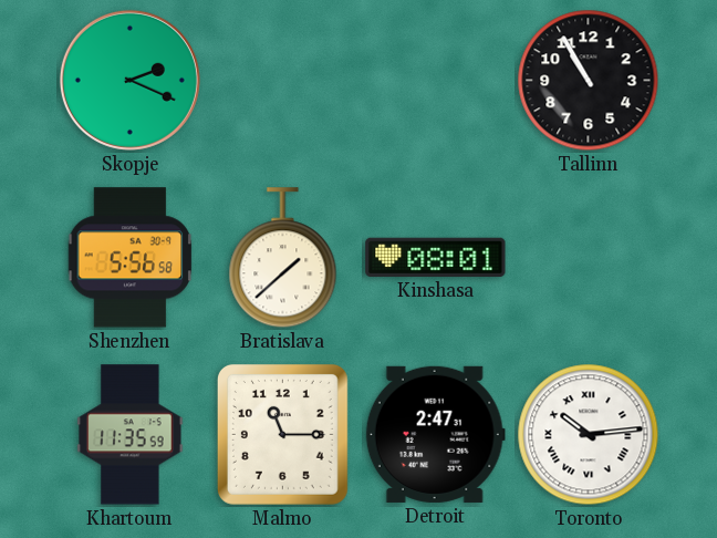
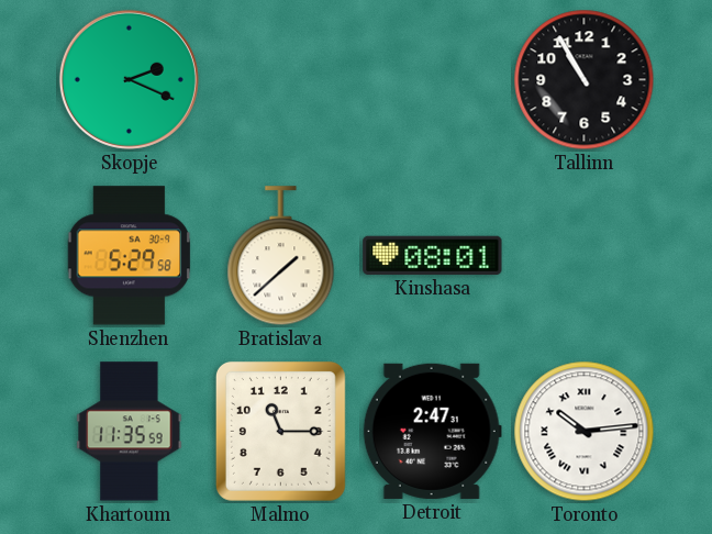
Shenzhen: 5:56 -> 5:29 (130, 256)
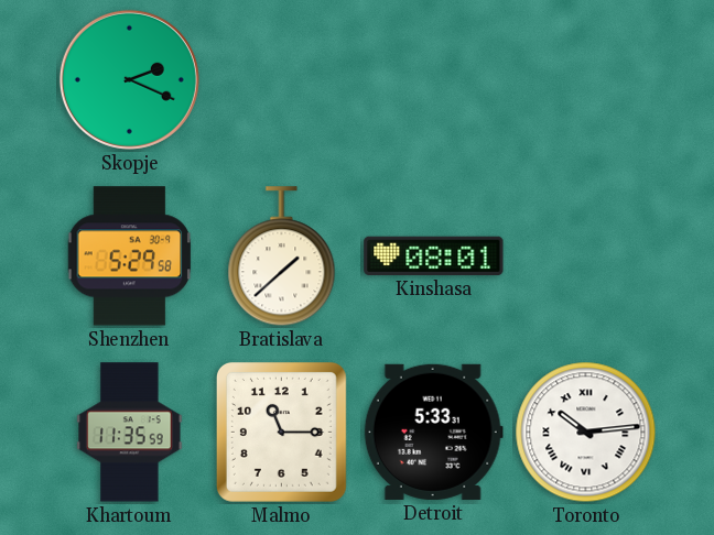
Tallinn: 10:55 -> none (585, 80)
Detroit: 2:47 -> 5:33 (433, 432)
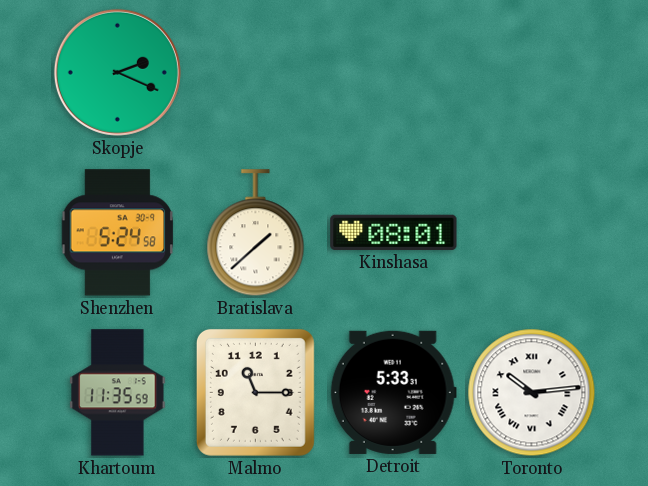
Shenzhen: 5:29 -> 5:24 (118, 233)
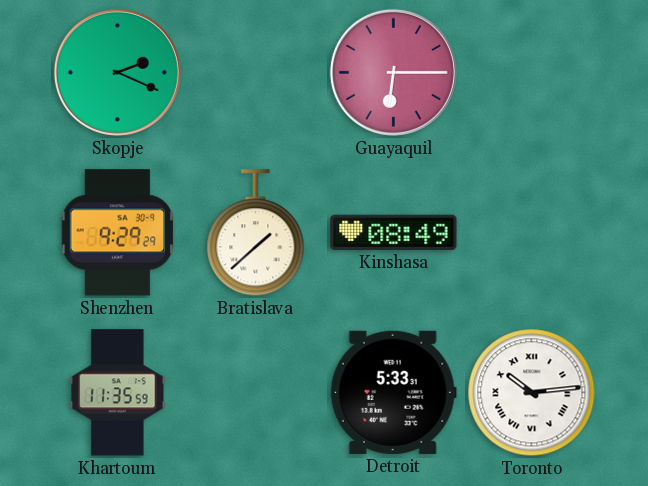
Guayaquil: none -> 6:15 (393, 72)
Shenzhen: 5:24 -> 9:29 (118, 233)
Kinshasa: 08:01 -> 08:49 (394, 232)
Malmo: 11:15 -> none (255, 392)
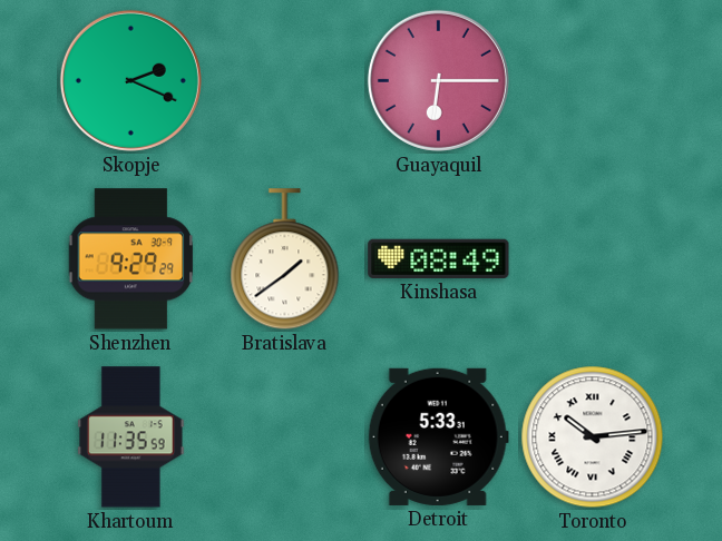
Bratislava: 1:38 -> 1:39 (285, 259)
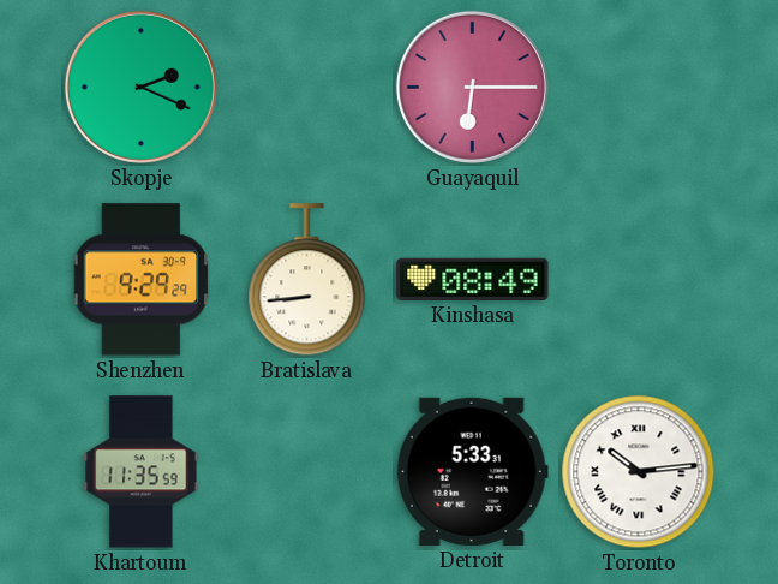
Bratislava: 1:39 -> 8:44 (307, 280)
